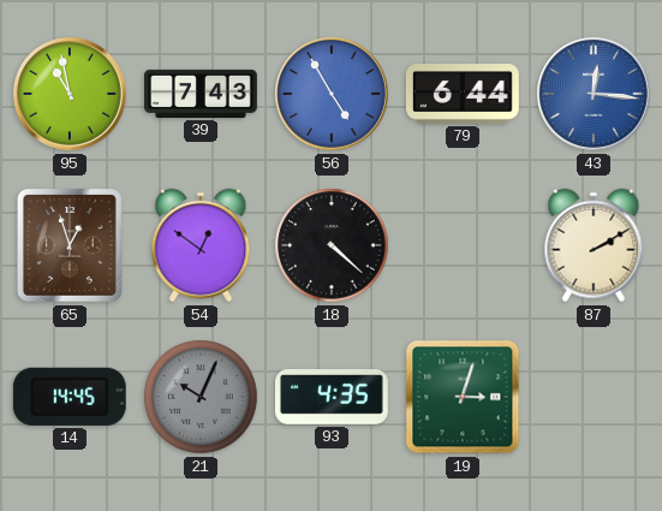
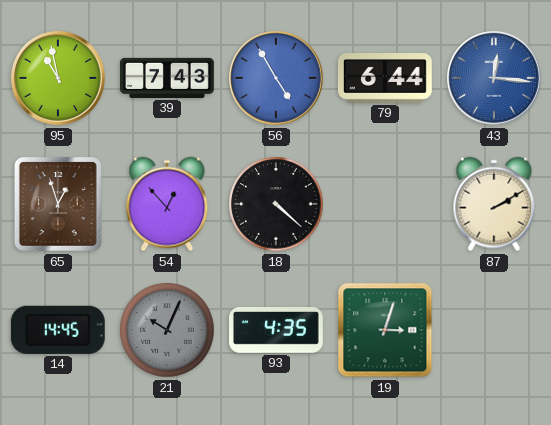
54: 12:51 -> 12:53 (167, 204)
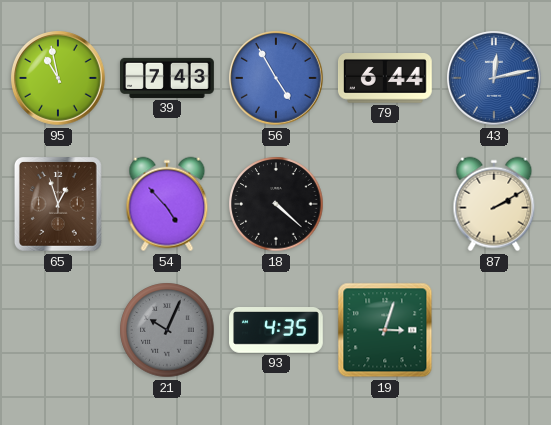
43: 12:16 -> 12:13 (495, 79)
54: 12:53 -> 4:53 (167, 204)
14: 14:45 -> none (58, 330)
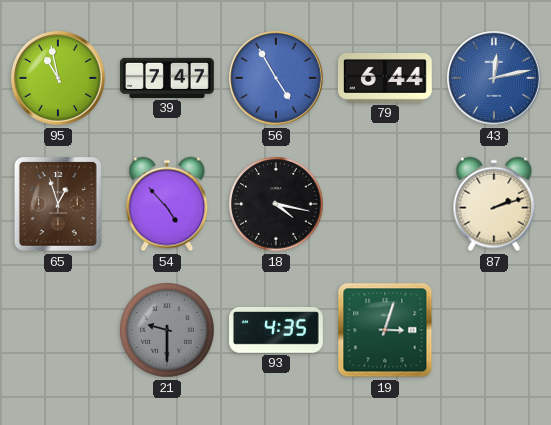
39: 7:43 -> 7:47 (168, 78)
18: 4:22 -> 4:17 (276, 204)
87: 2:10 -> 2:12 (494, 204)
21: 10:04 -> 9:30 (167, 330)
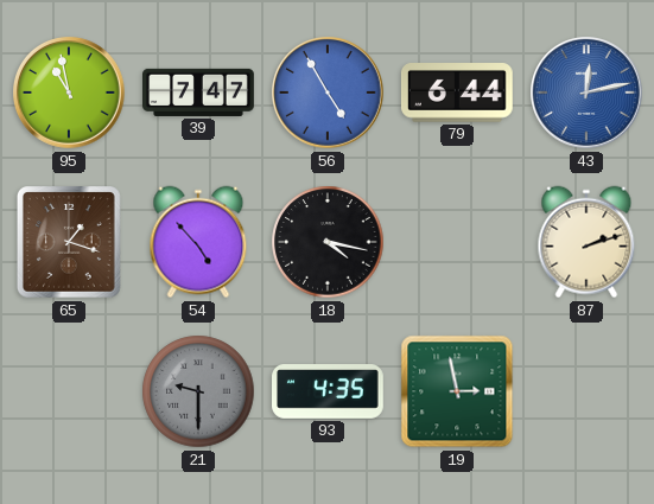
65: 12:57 -> 1:18 (70, 243)
19: 3:03 -> 2:58 (457, 391)
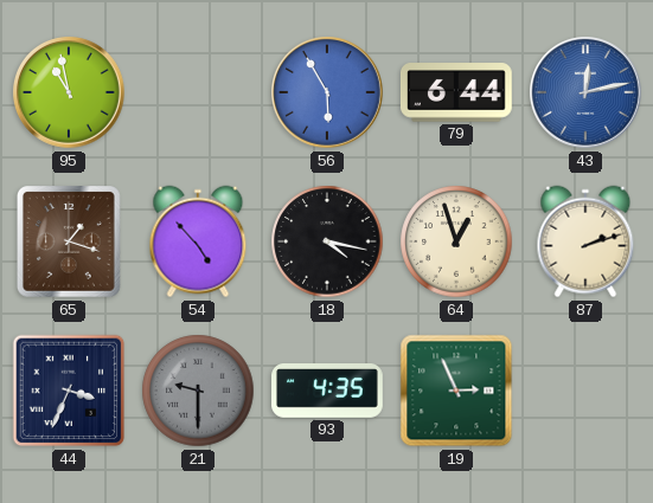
39: 7:47 -> none (199, 92)
56: 4:55 -> 5:55 (328, 93)
64: none -> 12:57 (456, 241)
44: none -> 3:34 (69, 391)
19: 2:58 -> 2:56 (456, 391)
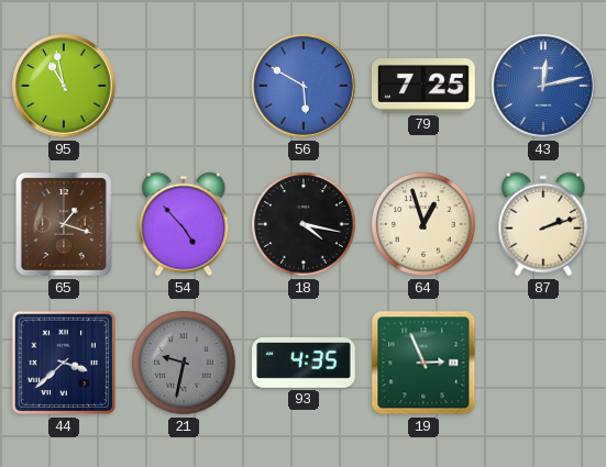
56: 5:55 -> 5:50 (305, 87)
79: 6:44 -> 7:25 (423, 87)
44: 3:34 -> 3:38 (64, 363)
21: 9:30 -> 9:32 (184, 363)
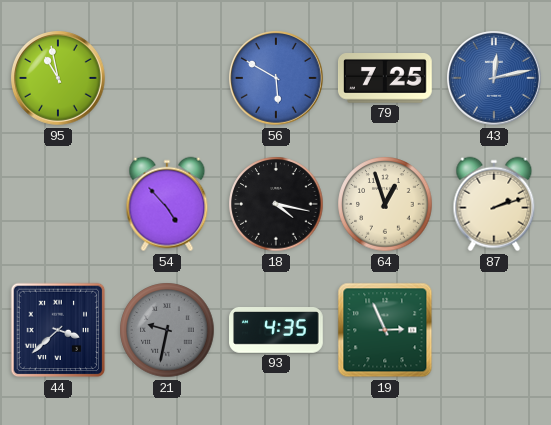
65: 1:18 -> none (65, 225)
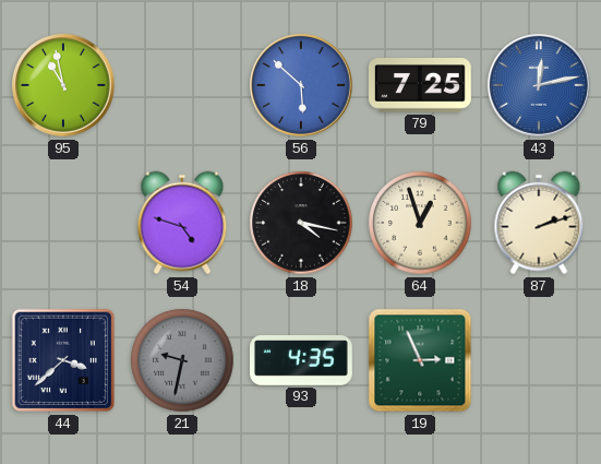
56: 5:50 -> 5:52 (302, 86)
54: 4:53 -> 4:48 (182, 223)
